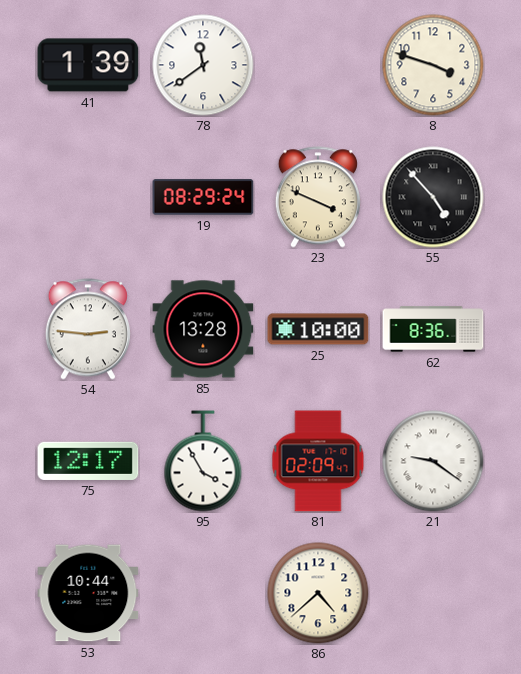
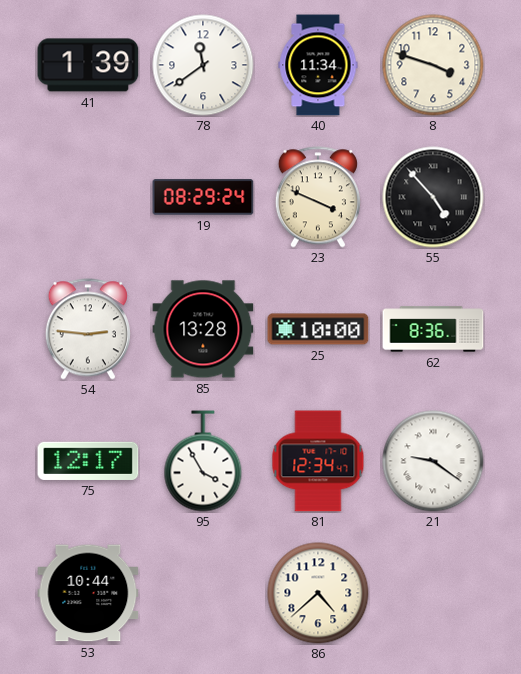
40: none -> 11:34 (318, 65)
81: 02:09 -> 12:34 (318, 461)
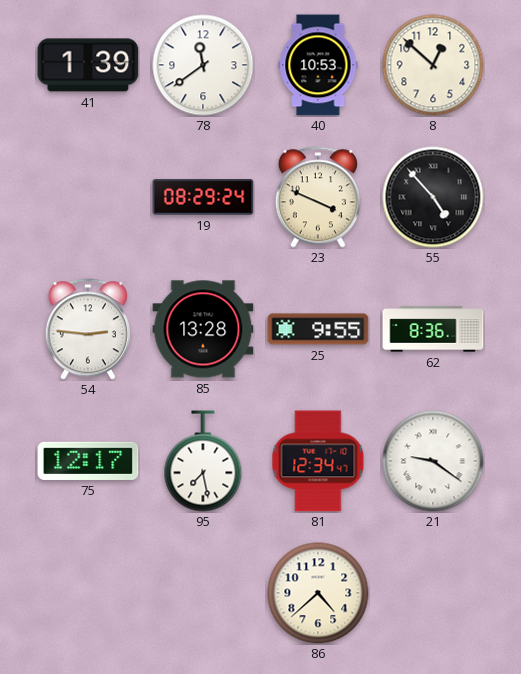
40: 11:34 -> 10:53 (318, 65)
8: 3:48 -> 12:52 (433, 65)
25: 10:00 -> 9:55 (318, 329)
95: 3:55 -> 7:28 (203, 461)
53: 10:44 -> none (88, 593)
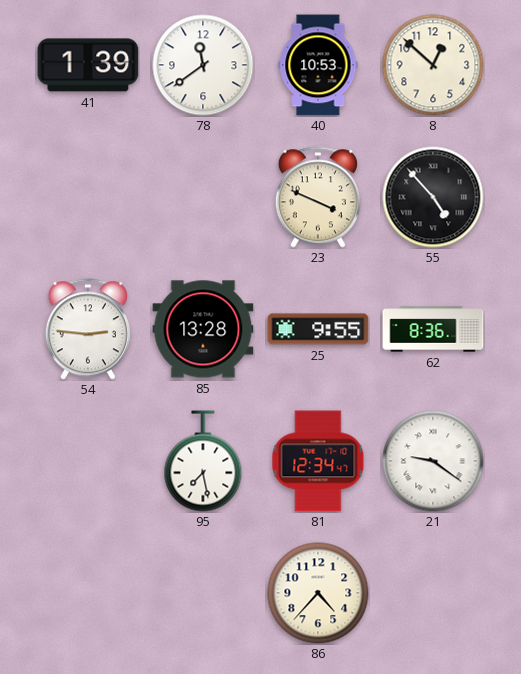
19: 08:29 -> none (203, 197)
75: 12:17 -> none (88, 461)
86: 4:38 -> 4:37 (318, 593)
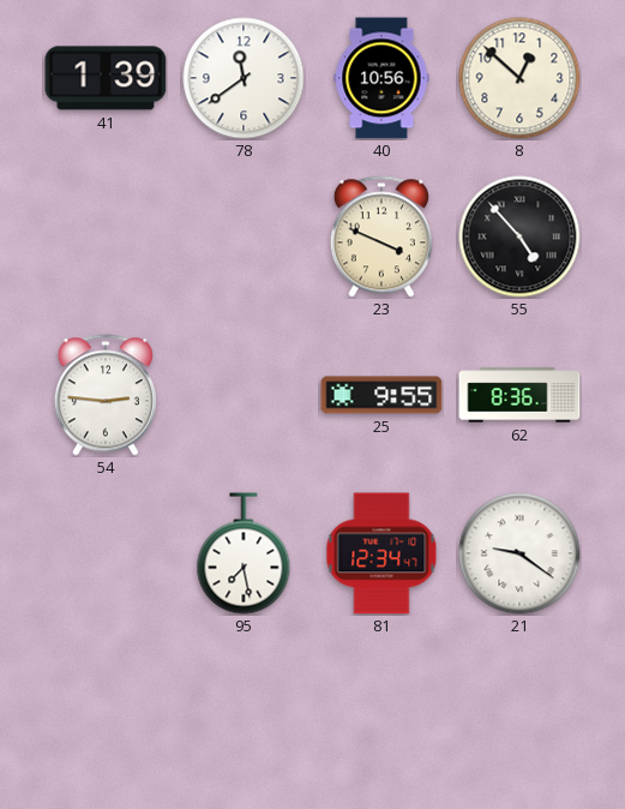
40: 10:53 -> 10:56 (381, 78)
85: 13:28 -> none (203, 329)
86: 4:37 -> none (318, 593)
